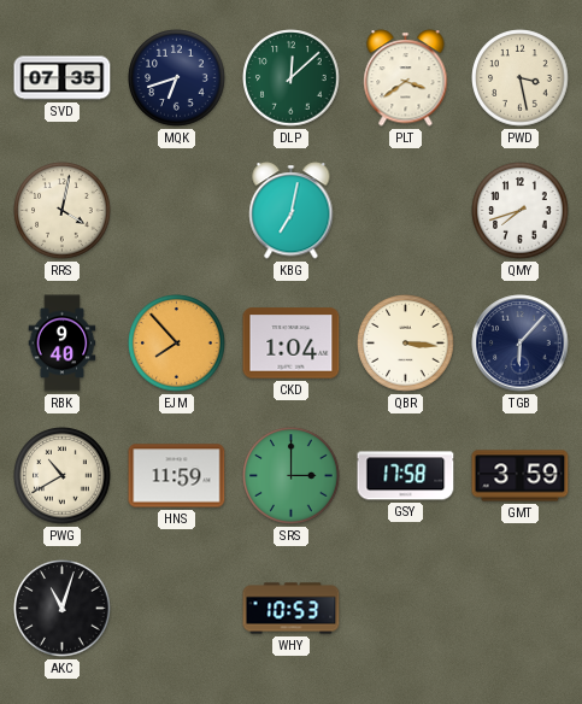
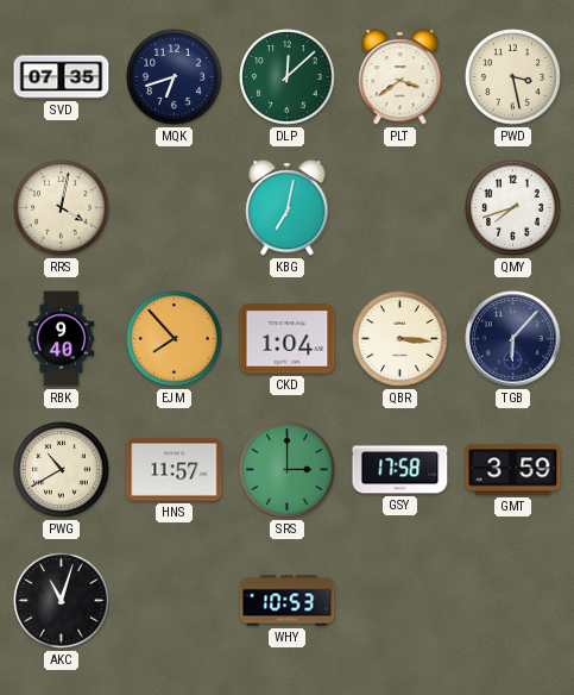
HNS: 11:59 -> 11:57 (175, 470)
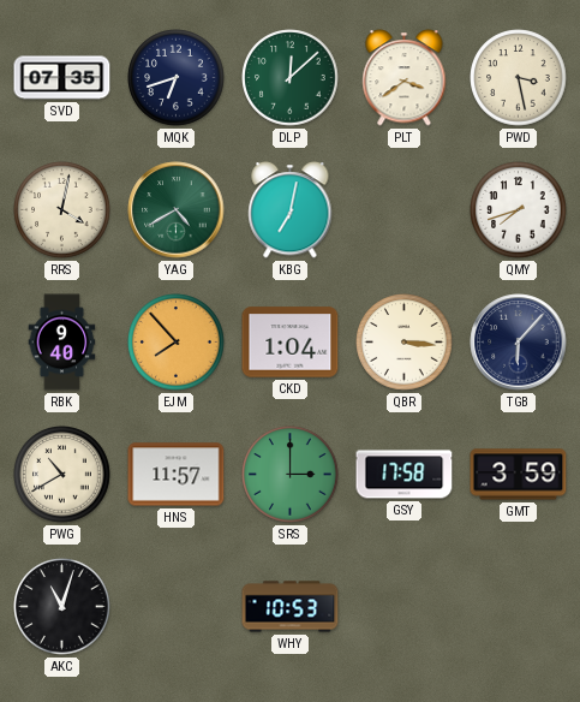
YAG: none -> 4:40 (177, 210)
